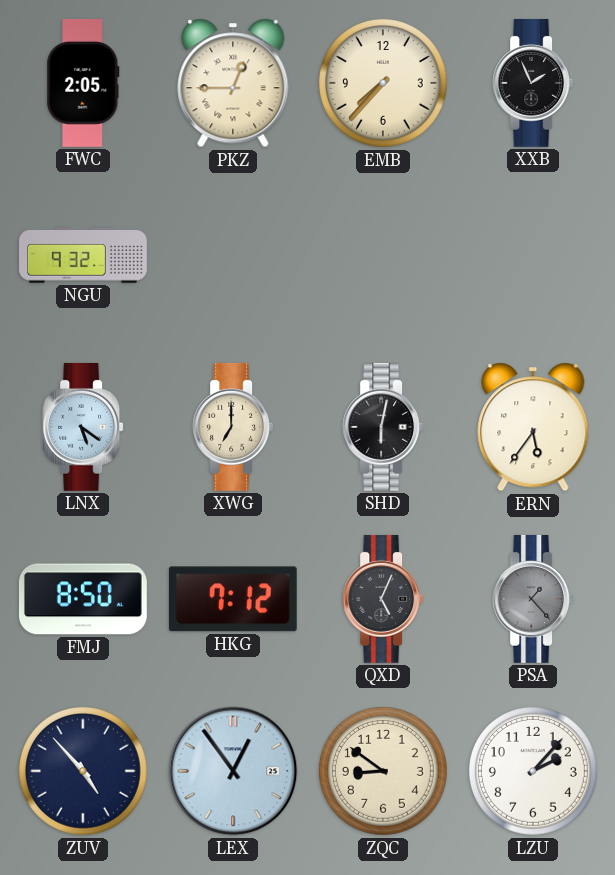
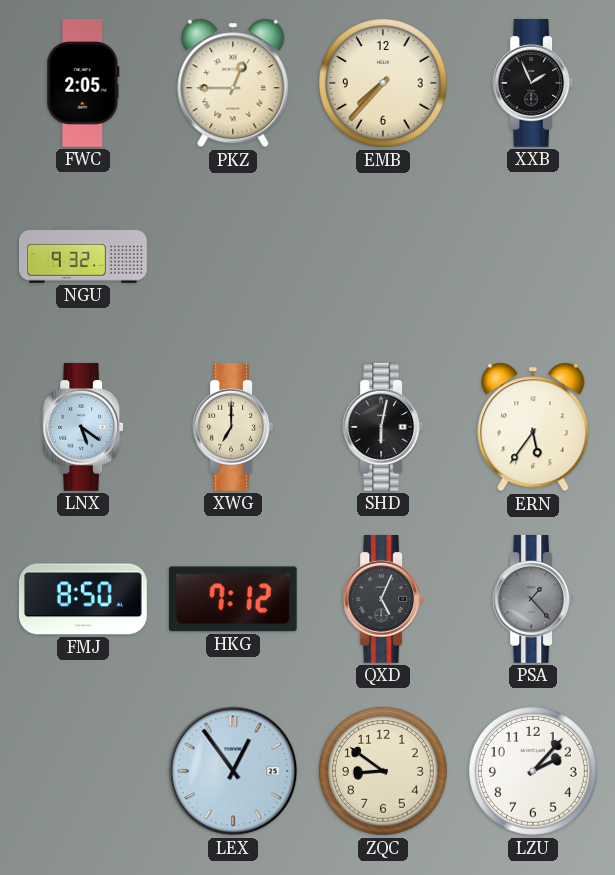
ZUV: 4:53 -> none (83, 771)
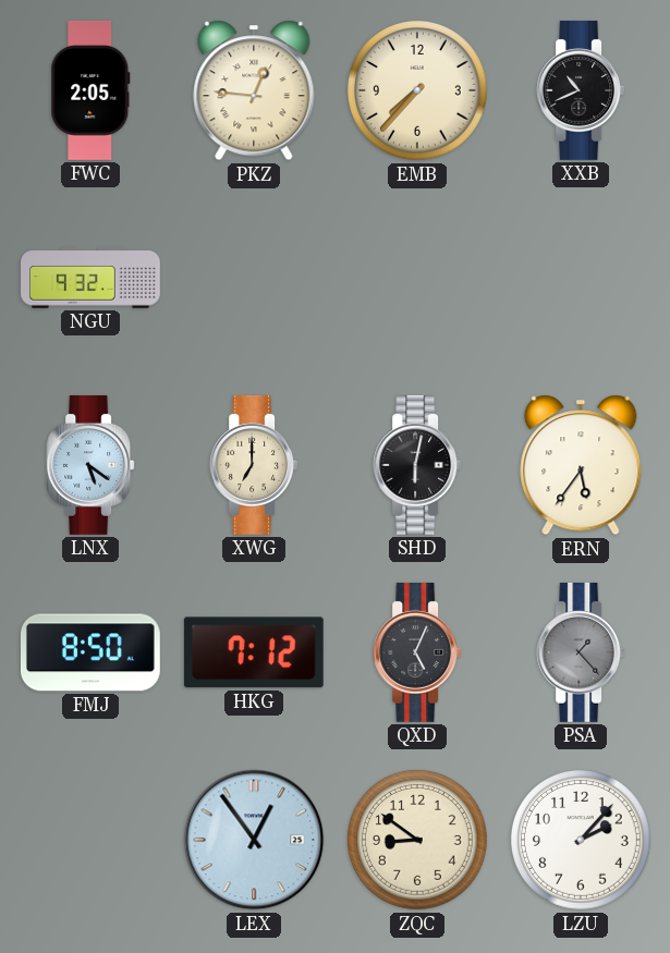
PKZ: 12:45 -> 12:46 (254, 90)
XXB: 1:56 -> 10:41 (581, 90)
